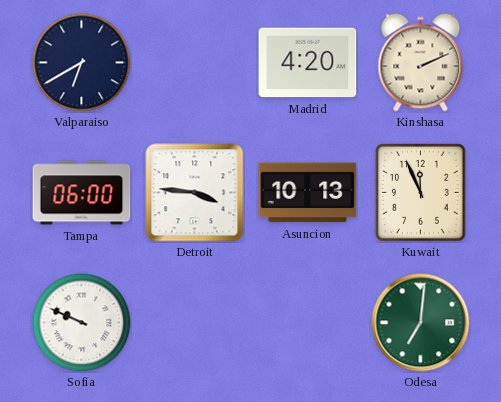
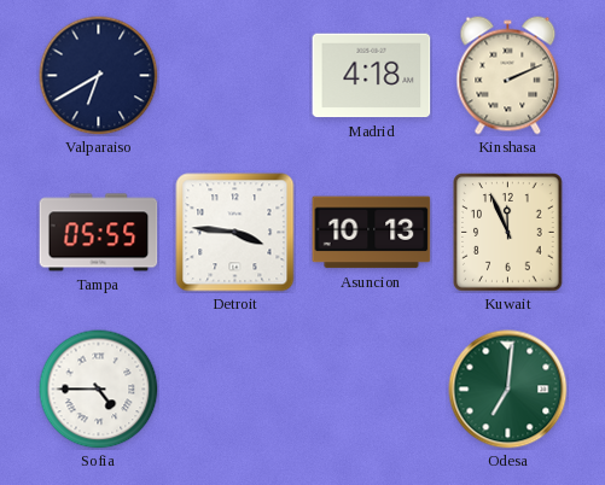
Madrid: 4:20 -> 4:18 (372, 76)
Tampa: 06:00 -> 05:55 (99, 233)
Sofia: 9:49 -> 4:45 (99, 390)
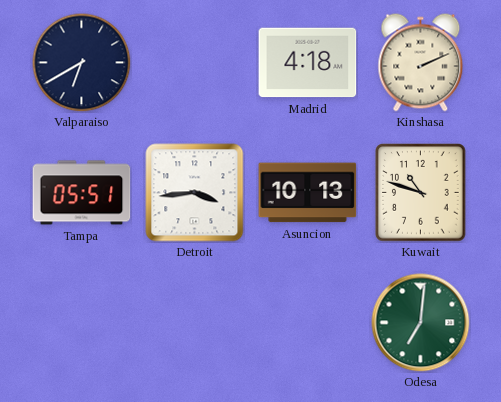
Tampa: 05:55 -> 05:51 (82, 193)
Detroit: 3:46 -> 3:44 (195, 193)
Kuwait: 11:56 -> 10:48 (421, 193)
Sofia: 4:45 -> none (99, 390)
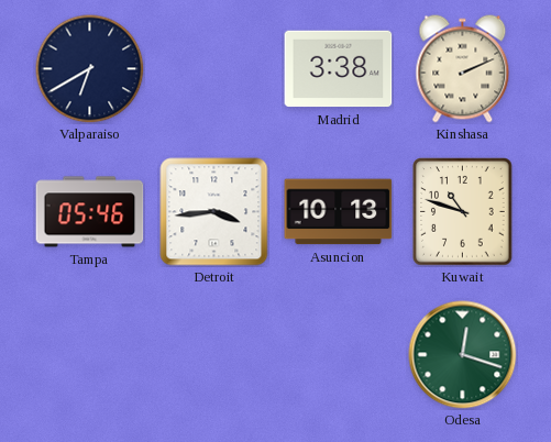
Madrid: 4:18 -> 3:38 (339, 69)
Tampa: 05:51 -> 05:46 (90, 212)
Odesa: 7:01 -> 12:18 (463, 355)
